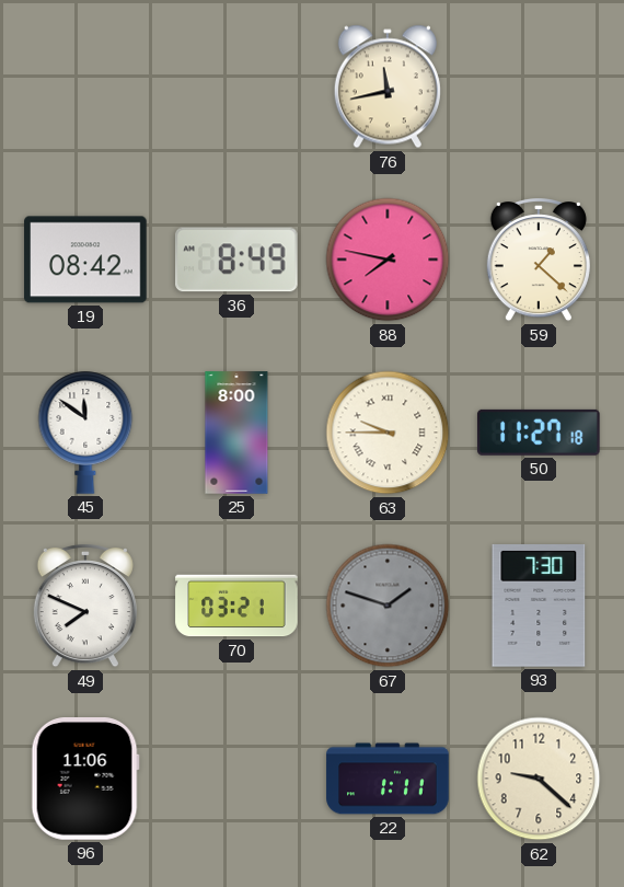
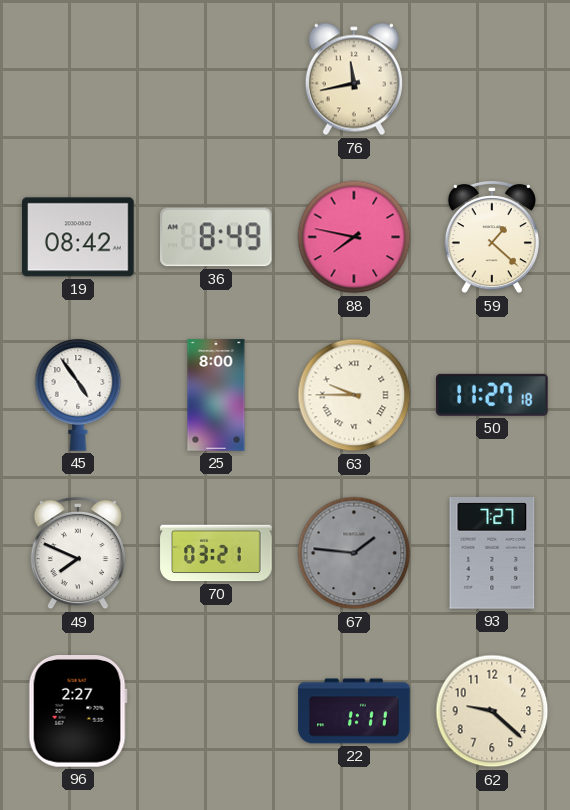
45: 11:51 -> 4:54 (78, 395)
67: 1:48 -> 1:46 (354, 553)
93: 7:30 -> 7:27 (492, 554)
96: 11:06 -> 2:27 (78, 712)
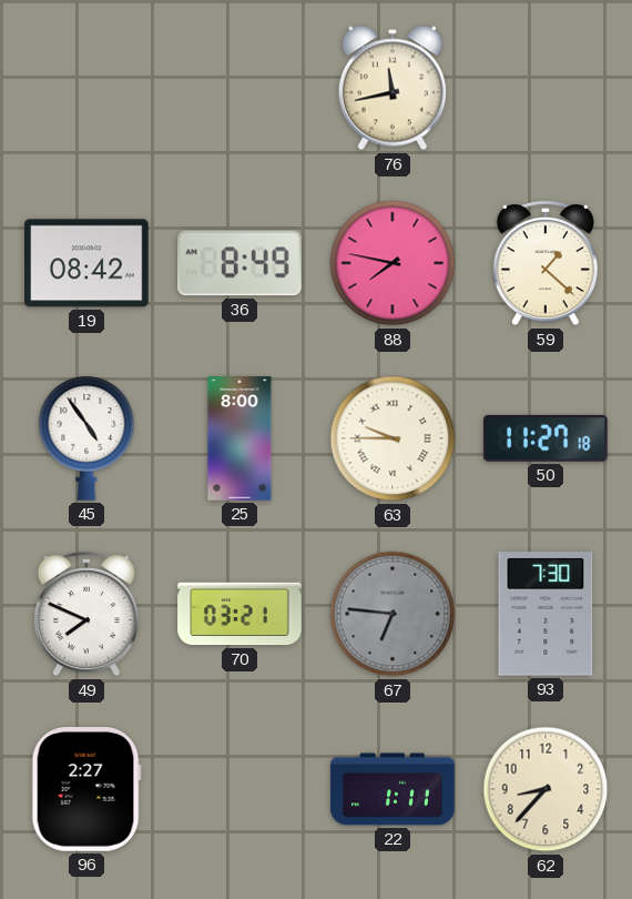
67: 1:46 -> 6:46 (393, 614)
93: 7:27 -> 7:30 (546, 615)
62: 9:22 -> 8:37 (546, 789)
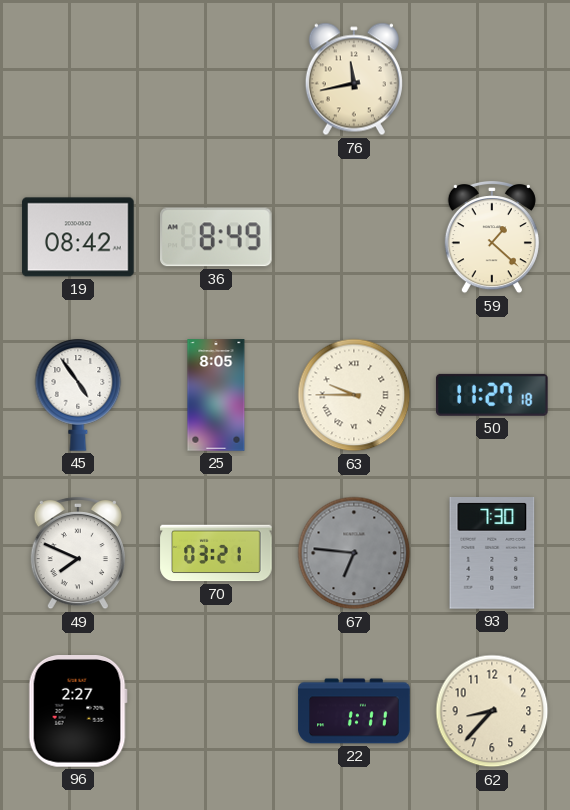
88: 7:47 -> none (393, 263)
25: 8:00 -> 8:05 (216, 395)
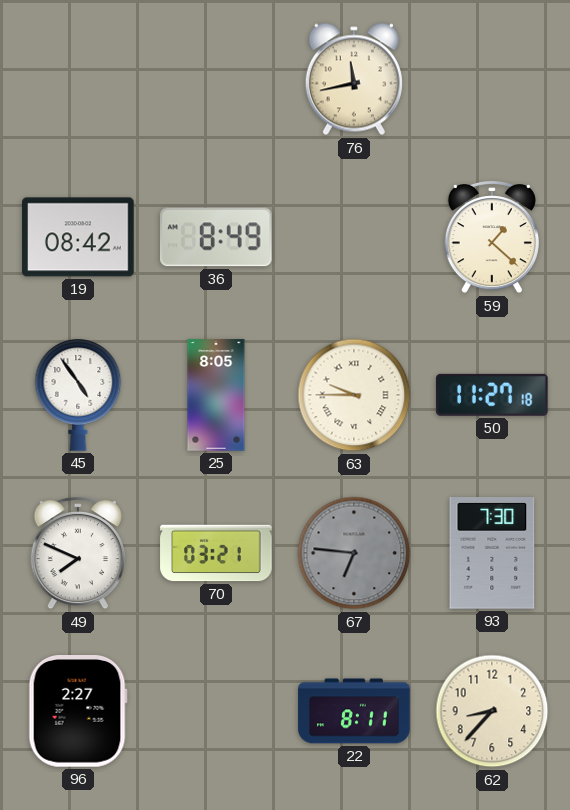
22: 1:11 -> 8:11 (354, 711)
